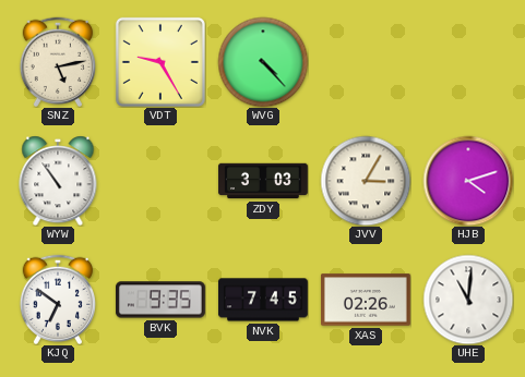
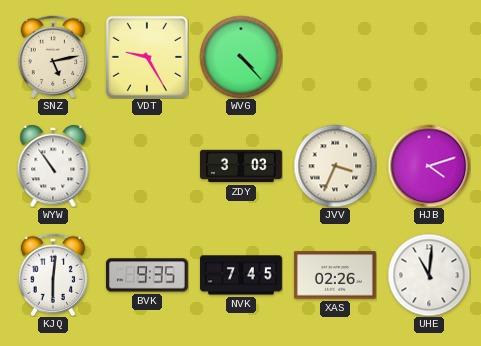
JVV: 3:05 -> 3:34 (335, 166)
KJQ: 6:51 -> 6:01 (52, 275)
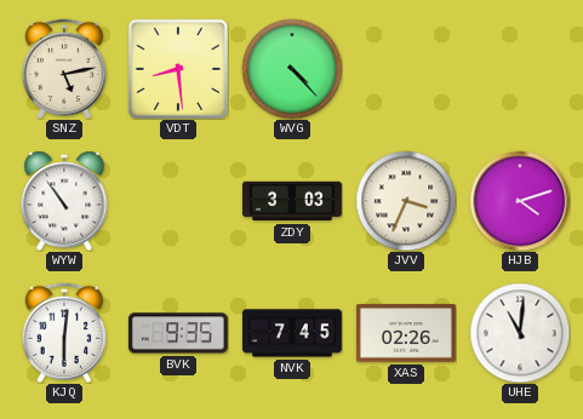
VDT: 9:25 -> 8:29 (178, 69)
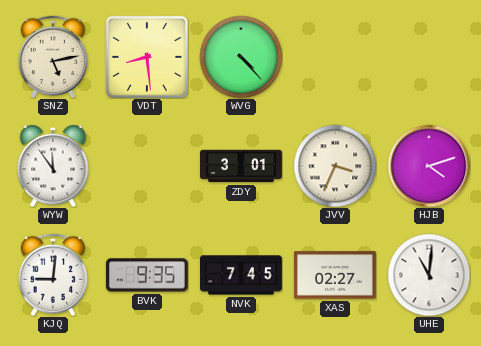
WYW: 10:54 -> 11:54 (53, 166)
ZDY: 3:03 -> 3:01 (241, 166)
KJQ: 6:01 -> 9:01 (52, 275)
XAS: 02:26 -> 02:27 (335, 275)
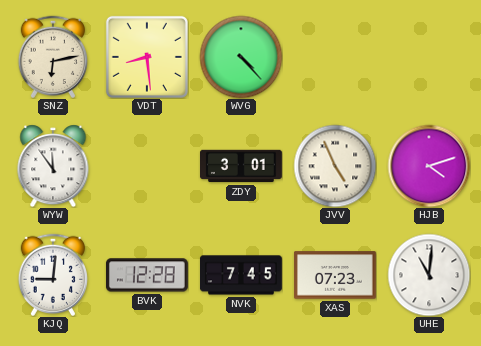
SNZ: 5:13 -> 6:13 (52, 57)
JVV: 3:34 -> 4:56 (335, 166)
BVK: 9:35 -> 12:28 (147, 275)
XAS: 02:27 -> 07:23 (335, 275)
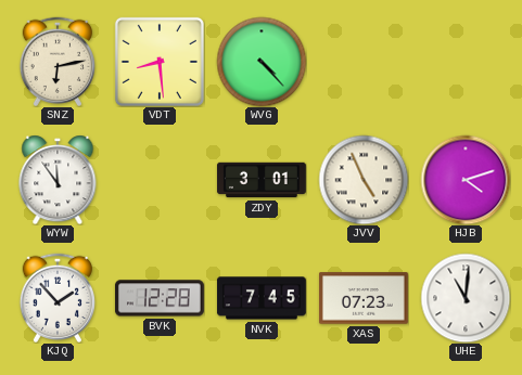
KJQ: 9:01 -> 1:53 (56, 298)
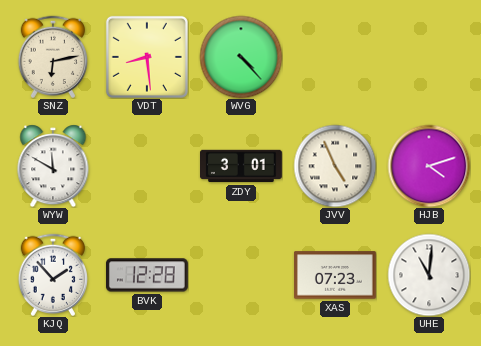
WYW: 11:54 -> 11:50 (53, 166)
NVK: 7:45 -> none (262, 298)
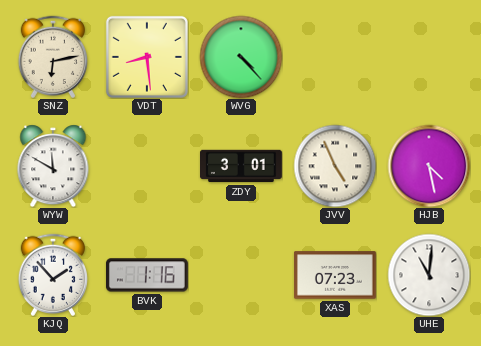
HJB: 4:12 -> 4:28 (429, 166)
BVK: 12:28 -> 1:16 (147, 275)
